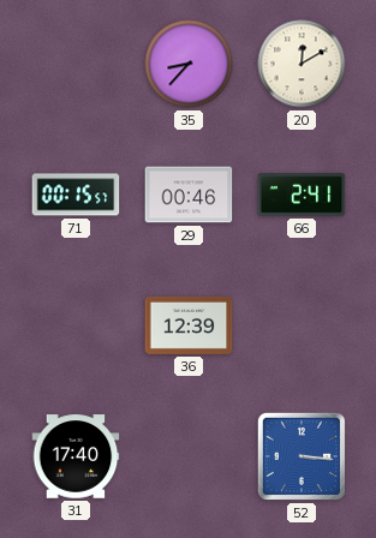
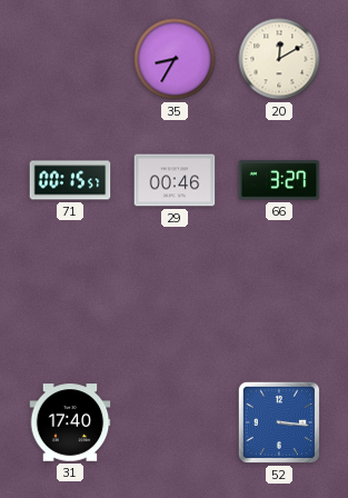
35: 8:37 -> 8:35 (175, 59)
66: 2:41 -> 3:27 (279, 180)
36: 12:39 -> none (189, 325)
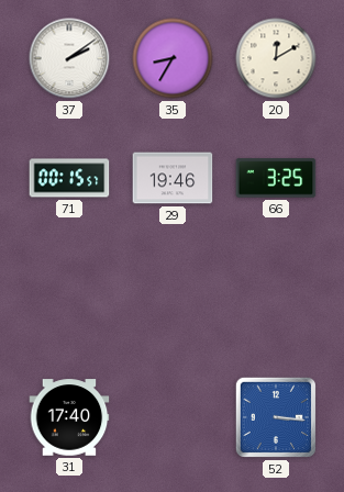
37: none -> 2:09 (69, 58)
29: 00:46 -> 19:46 (173, 178)
66: 3:27 -> 3:25 (276, 178)
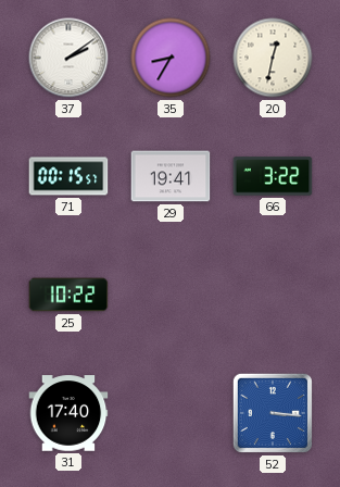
20: 12:10 -> 12:32 (273, 58)
29: 19:46 -> 19:41 (171, 176)
66: 3:25 -> 3:22 (273, 176)
25: none -> 10:22 (68, 295)
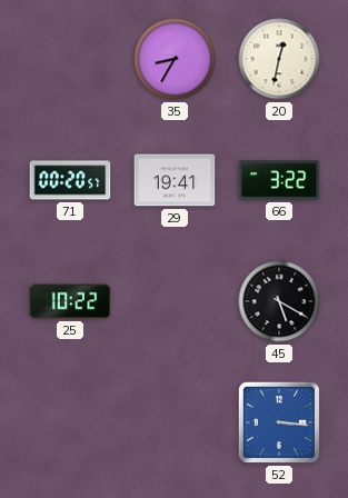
37: 2:09 -> none (68, 58)
71: 00:15 -> 00:20 (70, 180)
45: none -> 5:20 (279, 301)
31: 17:40 -> none (68, 413)
